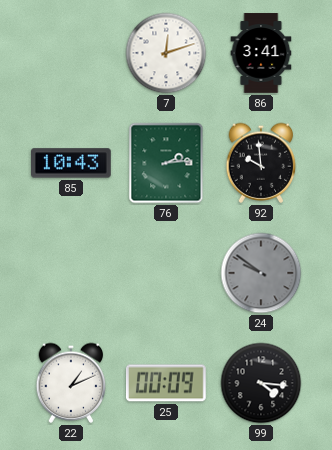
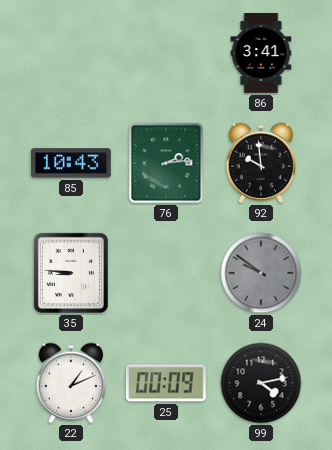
7: 12:12 -> none (166, 53)
35: none -> 8:46 (71, 273)
99: 4:16 -> 4:13 (261, 383)
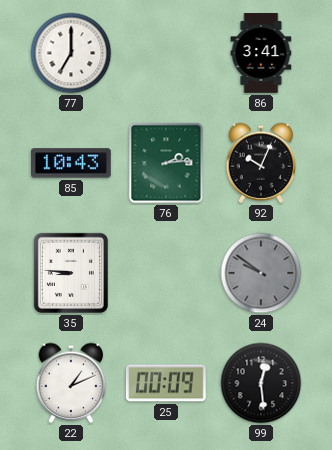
77: none -> 7:00 (71, 53)
92: 9:59 -> 10:04 (261, 163)
99: 4:13 -> 12:29 (261, 383)
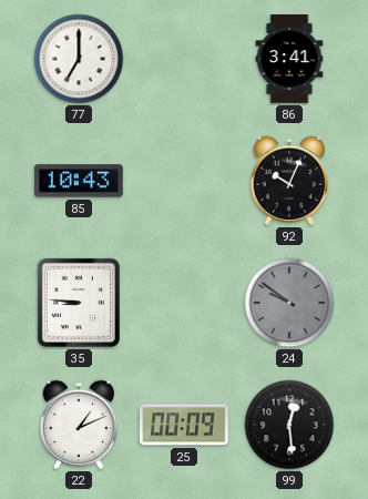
76: 2:14 -> none (166, 163)
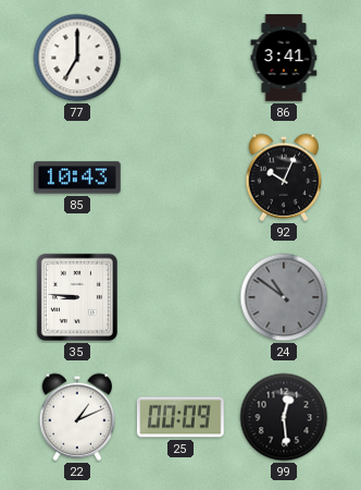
24: 9:51 -> 10:51 (284, 297)
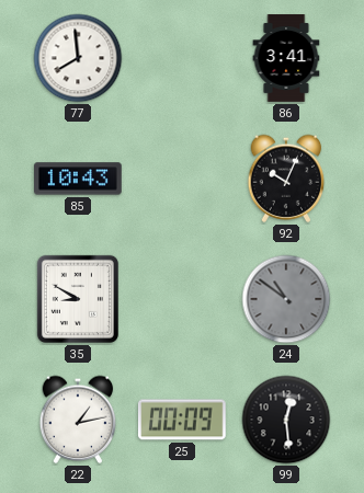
77: 7:00 -> 7:59 (78, 58)
35: 8:46 -> 8:50 (78, 299)
22: 1:11 -> 1:13 (78, 420)
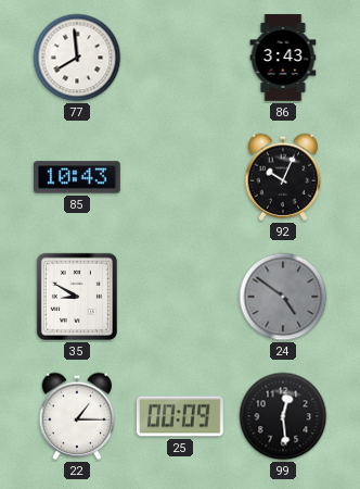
86: 3:41 -> 3:43 (283, 58)
24: 10:51 -> 4:51 (283, 297)
22: 1:13 -> 1:15 (77, 416)
